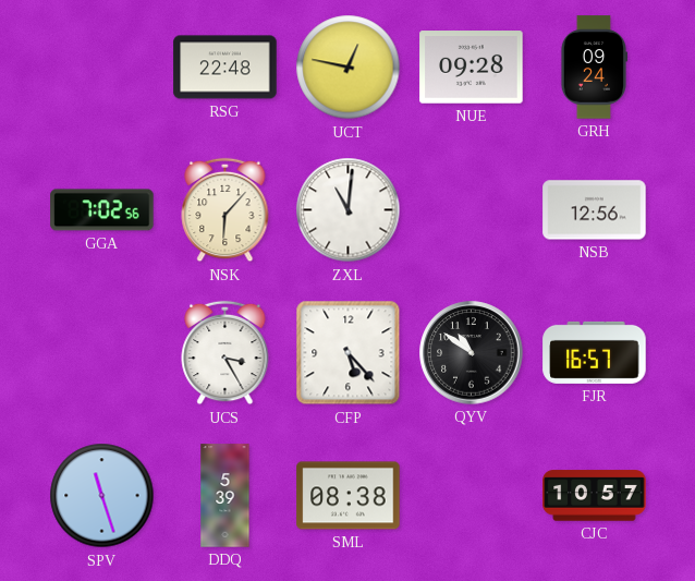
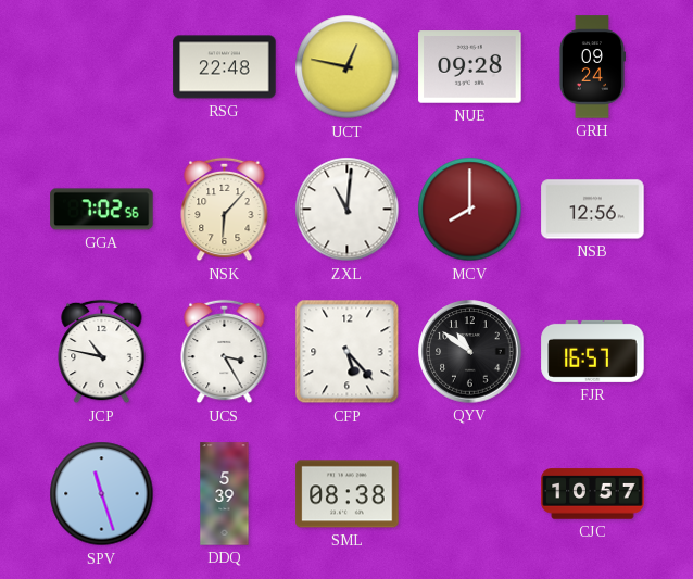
MCV: none -> 8:00 (470, 210)
JCP: none -> 10:47 (102, 352)
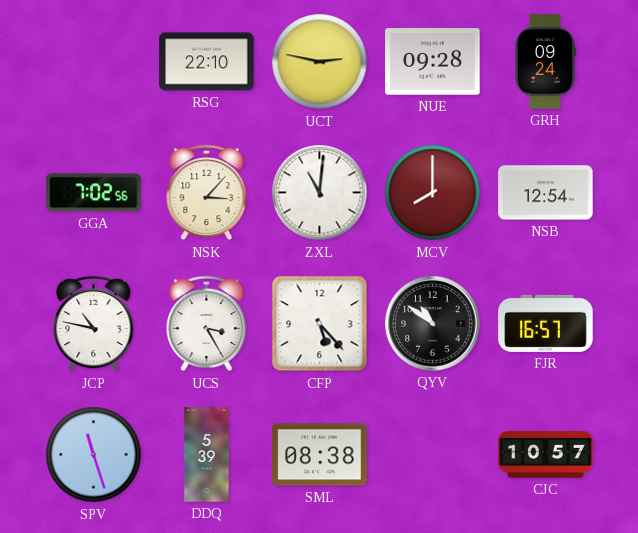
RSG: 22:48 -> 22:10 (207, 62)
UCT: 12:47 -> 2:47 (320, 62)
NSK: 6:07 -> 3:07 (207, 193)
NSB: 12:56 -> 12:54 (546, 193)
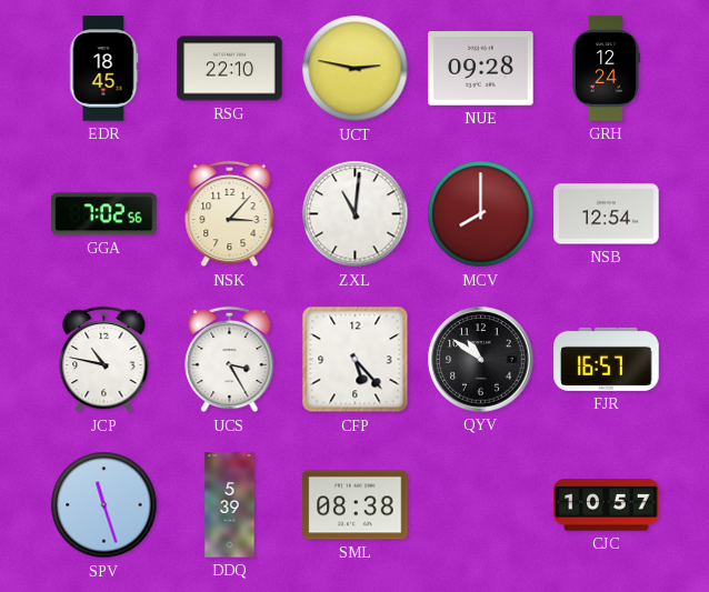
EDR: none -> 18:45 (104, 69)
GRH: 09:24 -> 12:24 (605, 69)
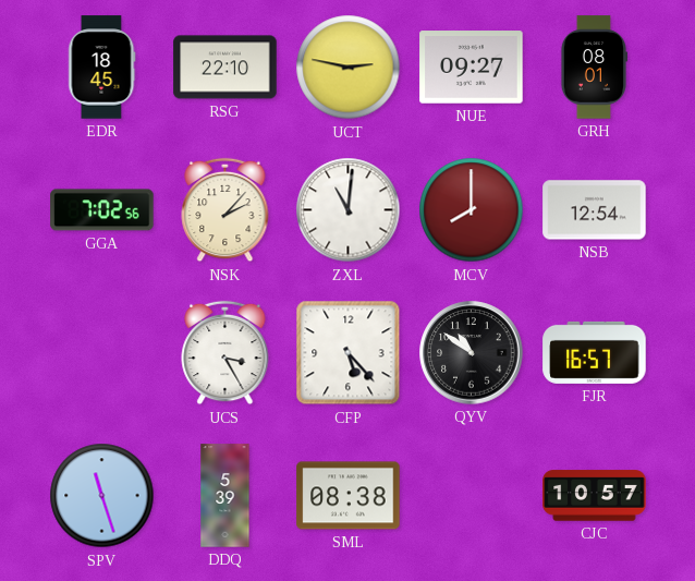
NUE: 09:28 -> 09:27 (472, 68)
GRH: 12:24 -> 08:01 (593, 68)
NSK: 3:07 -> 2:07 (225, 210)
JCP: 10:47 -> none (104, 360)
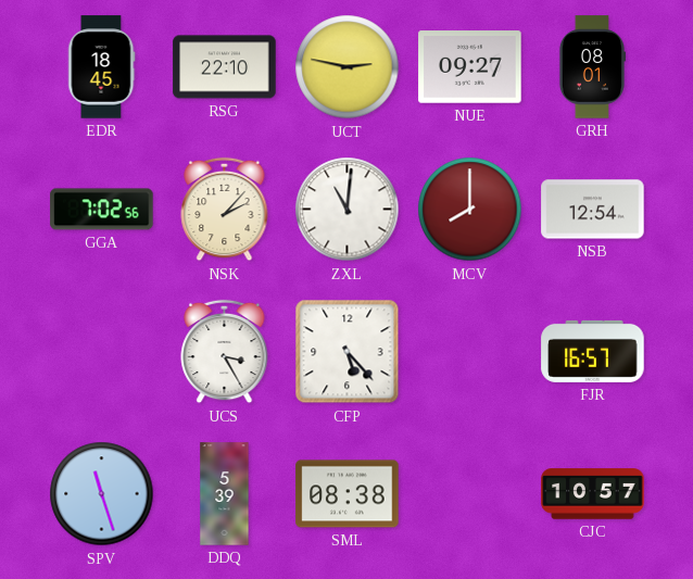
QYV: 10:51 -> none (472, 353)
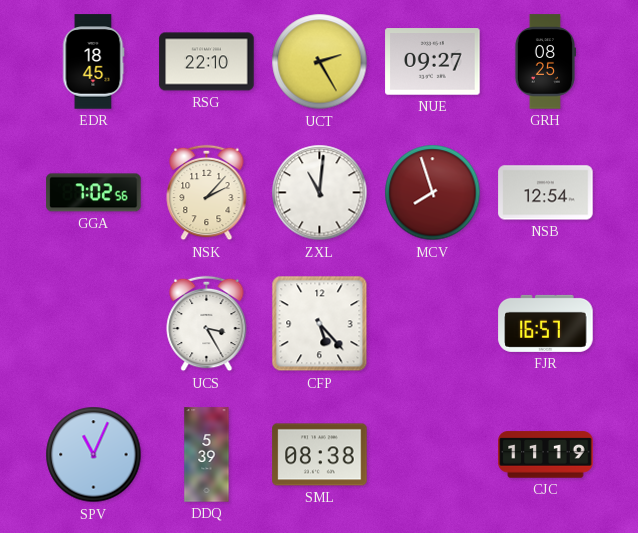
UCT: 2:47 -> 2:25 (320, 62)
GRH: 08:01 -> 08:25 (544, 62)
MCV: 8:00 -> 7:57 (433, 193)
SPV: 11:27 -> 11:04 (94, 455)
CJC: 10:57 -> 11:19 (546, 455)
